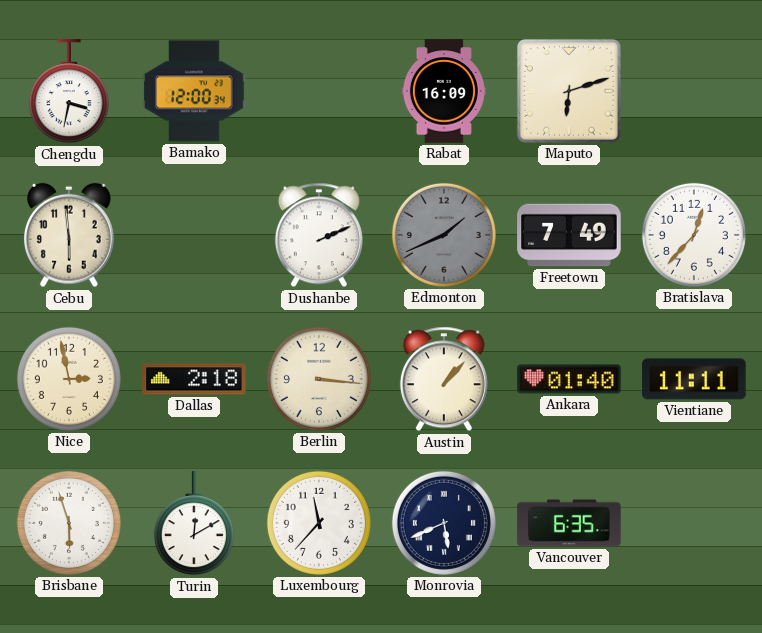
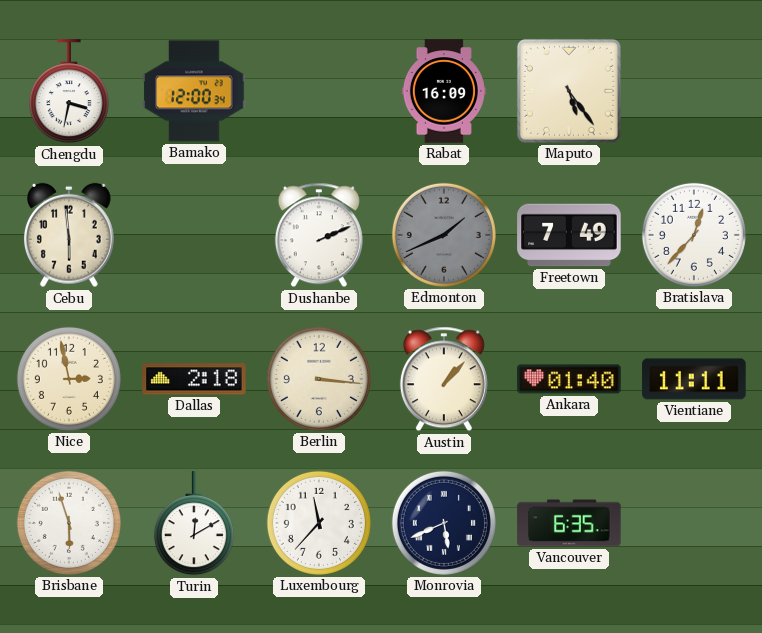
Maputo: 6:12 -> 5:24 (569, 91)
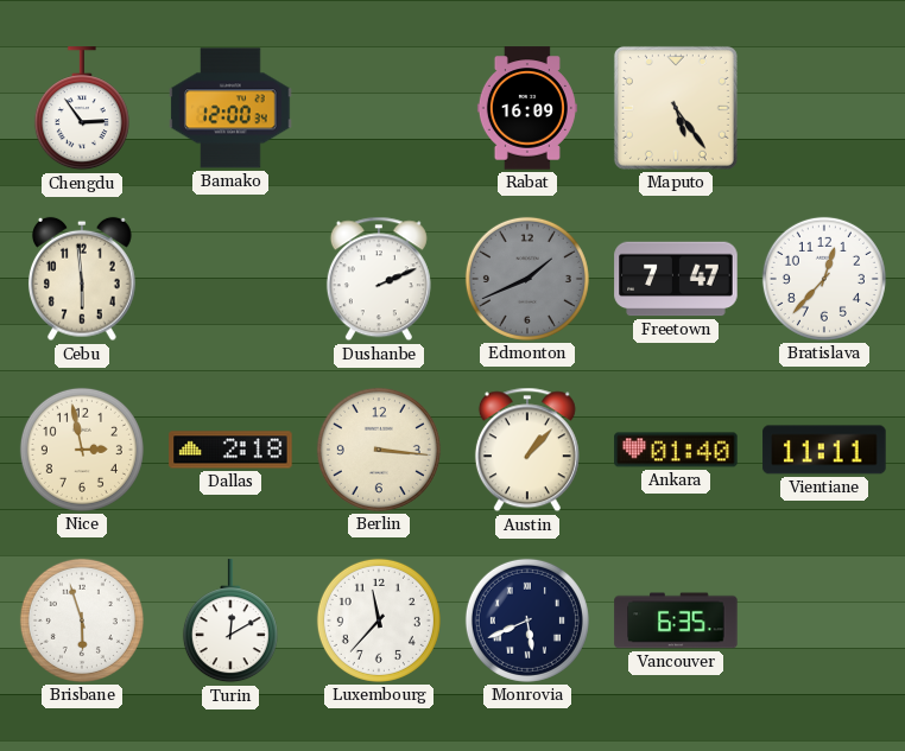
Chengdu: 3:32 -> 2:54 (82, 109)
Freetown: 7:49 -> 7:47 (676, 279)
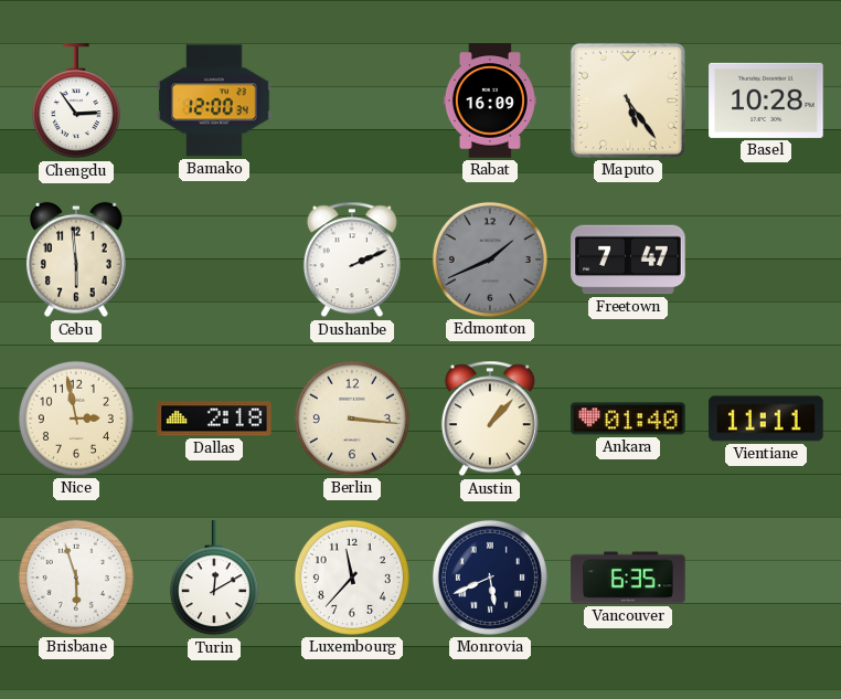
Basel: none -> 10:28 (766, 100)
Bratislava: 12:37 -> none (824, 279)
